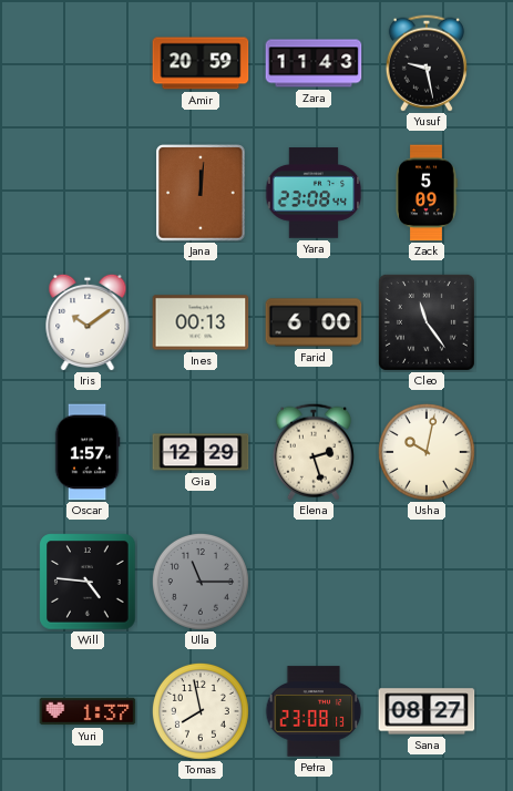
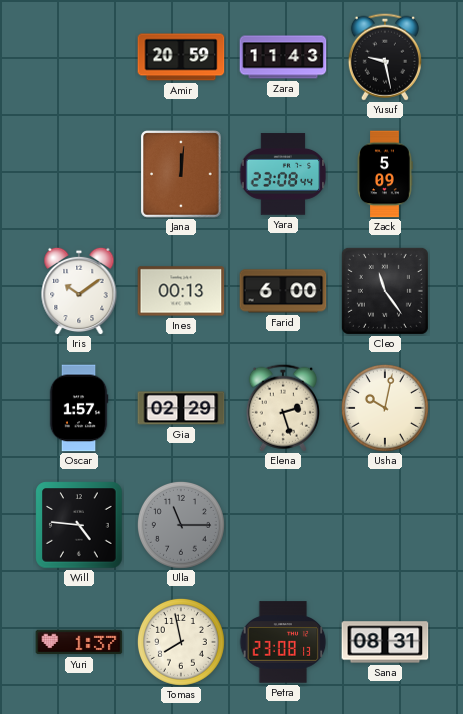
Gia: 12:29 -> 02:29 (181, 408)
Sana: 08:27 -> 08:31 (385, 642)
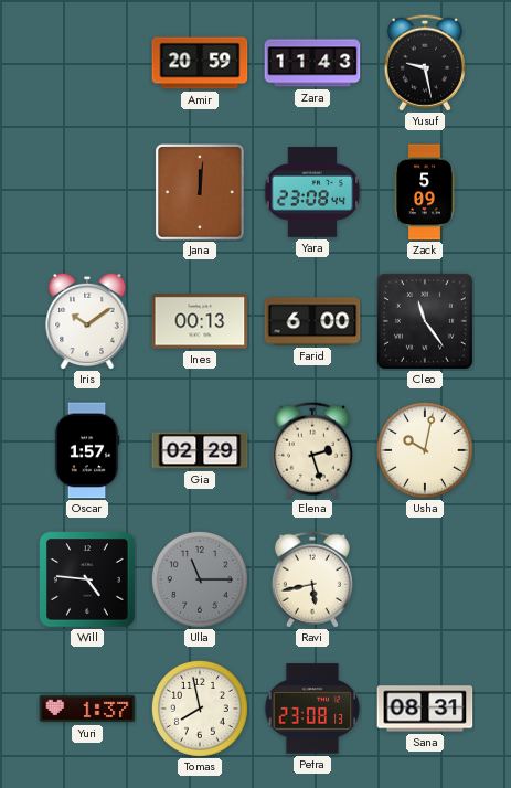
Ravi: none -> 5:43 (312, 579)
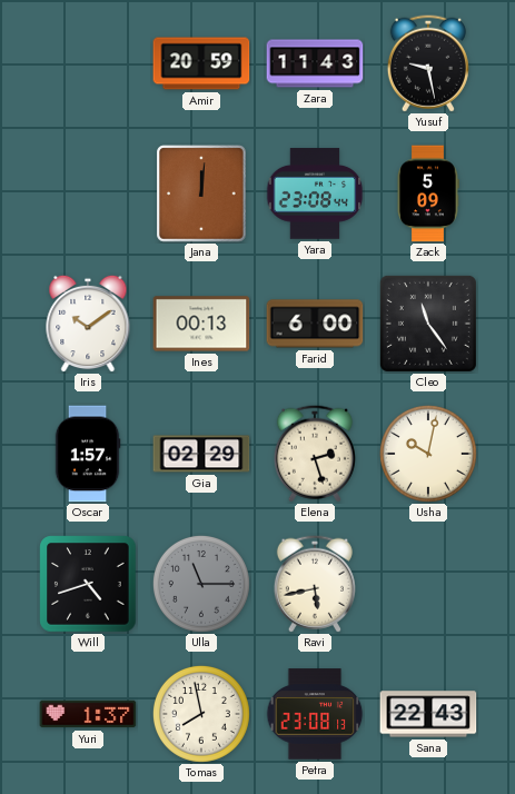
Will: 4:46 -> 4:42 (88, 584)
Sana: 08:31 -> 22:43 (428, 714)
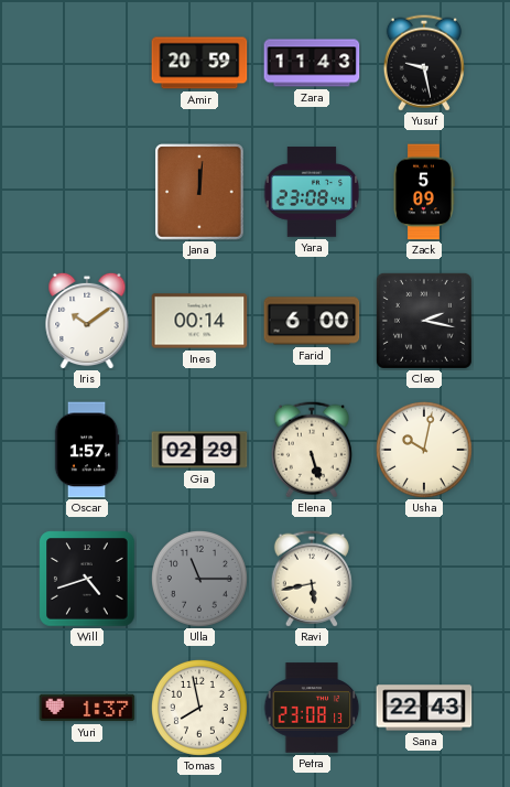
Ines: 00:13 -> 00:14 (199, 321)
Cleo: 11:24 -> 2:17 (424, 321)
Elena: 2:27 -> 5:27 (312, 450)
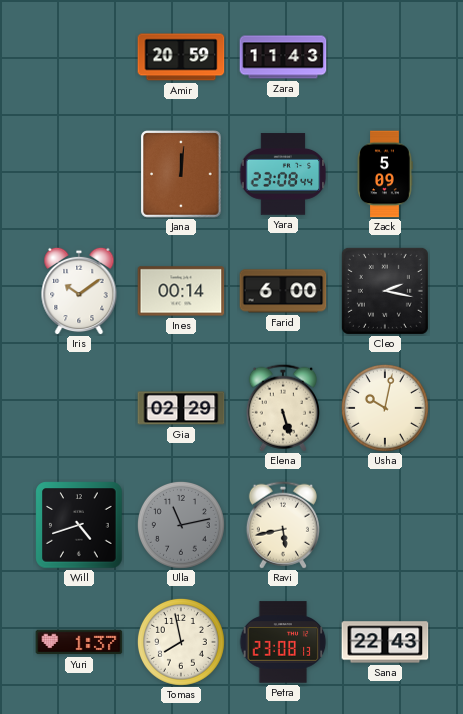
Yusuf: 9:28 -> none (424, 63)
Oscar: 1:57 -> none (87, 450)
Ulla: 11:15 -> 11:13 (181, 525)
